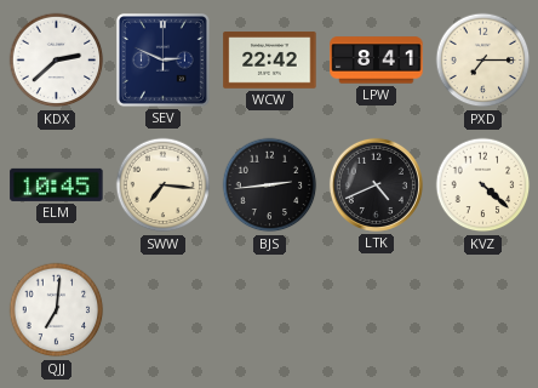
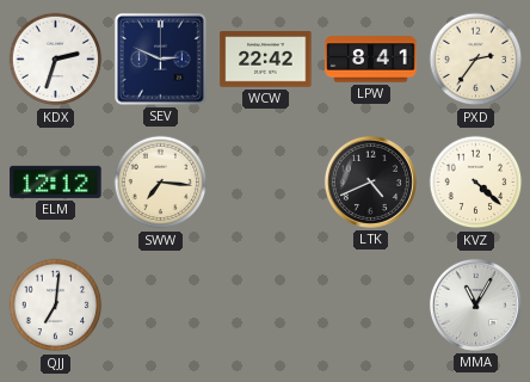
KDX: 2:38 -> 2:33 (56, 60)
PXD: 7:15 -> 2:36 (476, 60)
ELM: 10:45 -> 12:12 (56, 181)
BJS: 2:44 -> none (270, 186)
MMA: none -> 11:05 (475, 304)
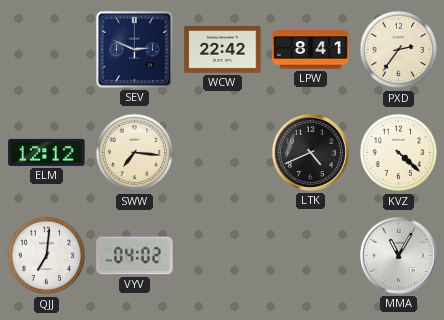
KDX: 2:33 -> none (56, 60)
VYV: none -> 04:02 (135, 256)
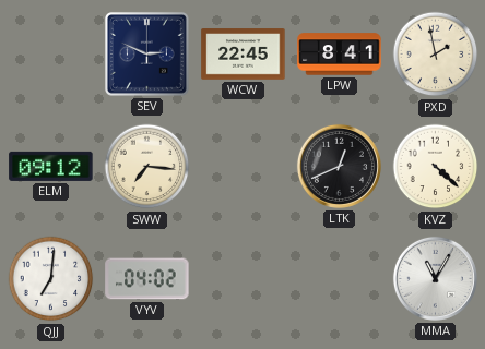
WCW: 22:42 -> 22:45 (244, 55)
PXD: 2:36 -> 1:58 (436, 55)
ELM: 12:12 -> 09:12 (51, 166)
LTK: 4:41 -> 12:41 (339, 166)
